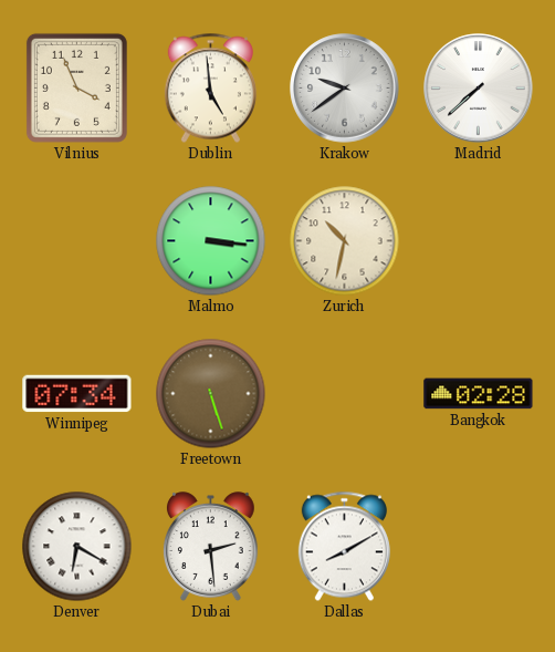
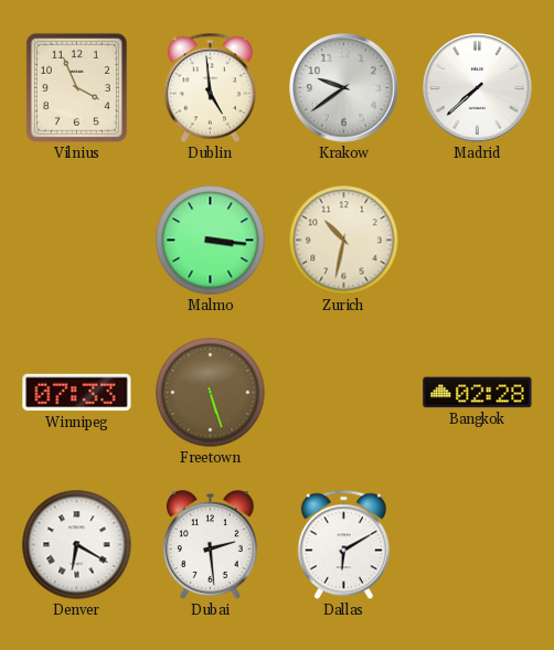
Winnipeg: 07:34 -> 07:33 (77, 393)
Dallas: 8:10 -> 6:10 (343, 545)
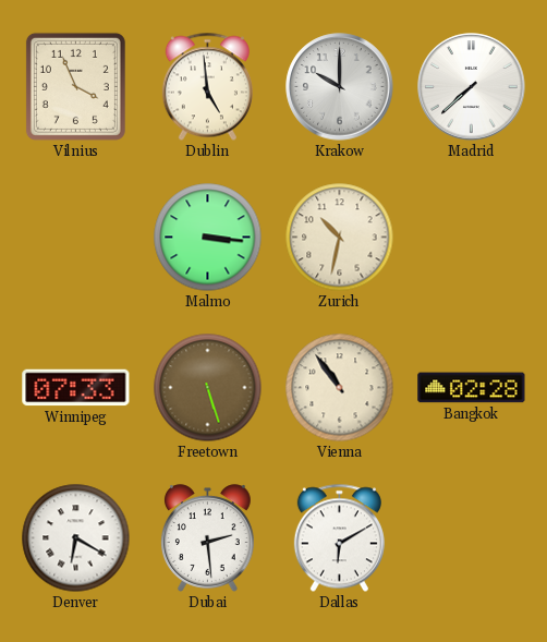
Krakow: 9:39 -> 10:00 (340, 87)
Vienna: none -> 10:54 (340, 388)
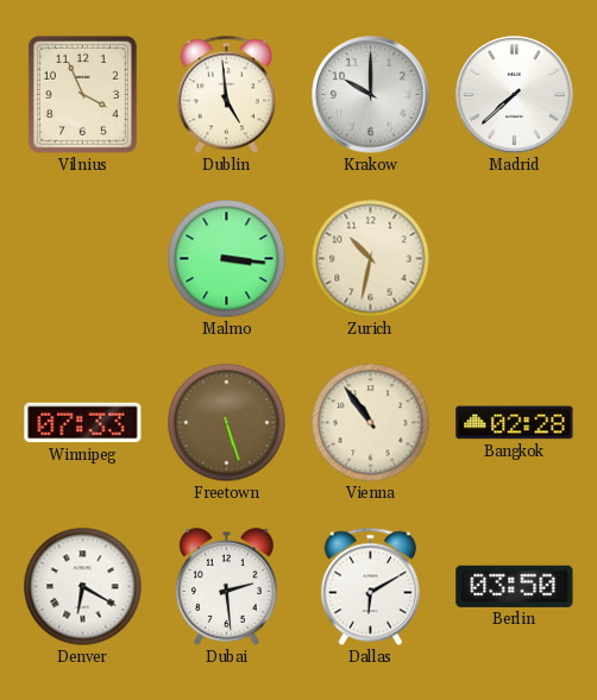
Berlin: none -> 03:50 (515, 586)
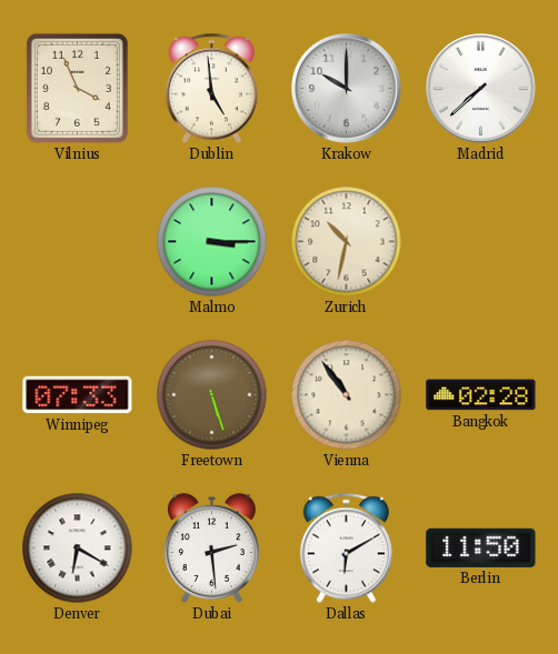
Malmo: 3:16 -> 3:15 (212, 242)
Berlin: 03:50 -> 11:50 (481, 547)
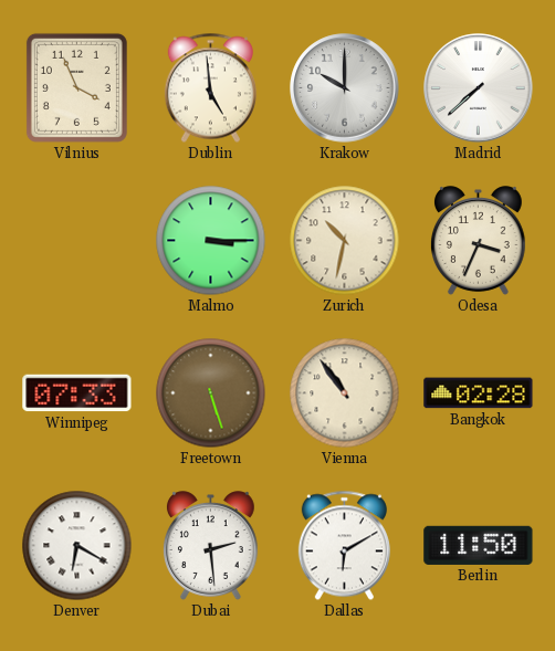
Odesa: none -> 3:34 (478, 241)
